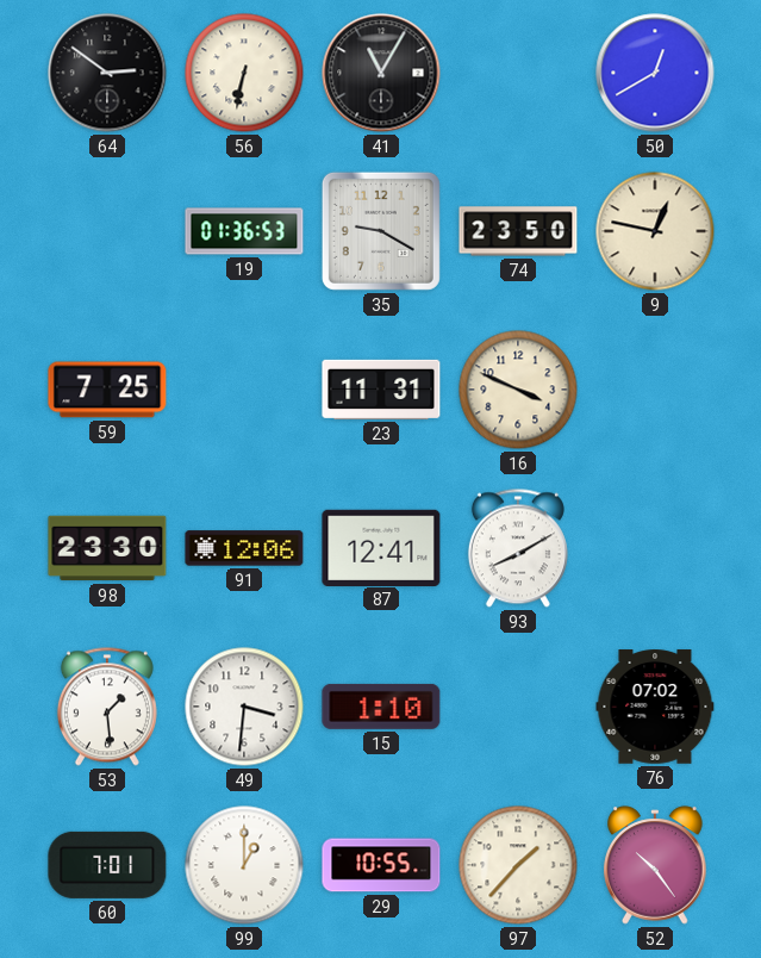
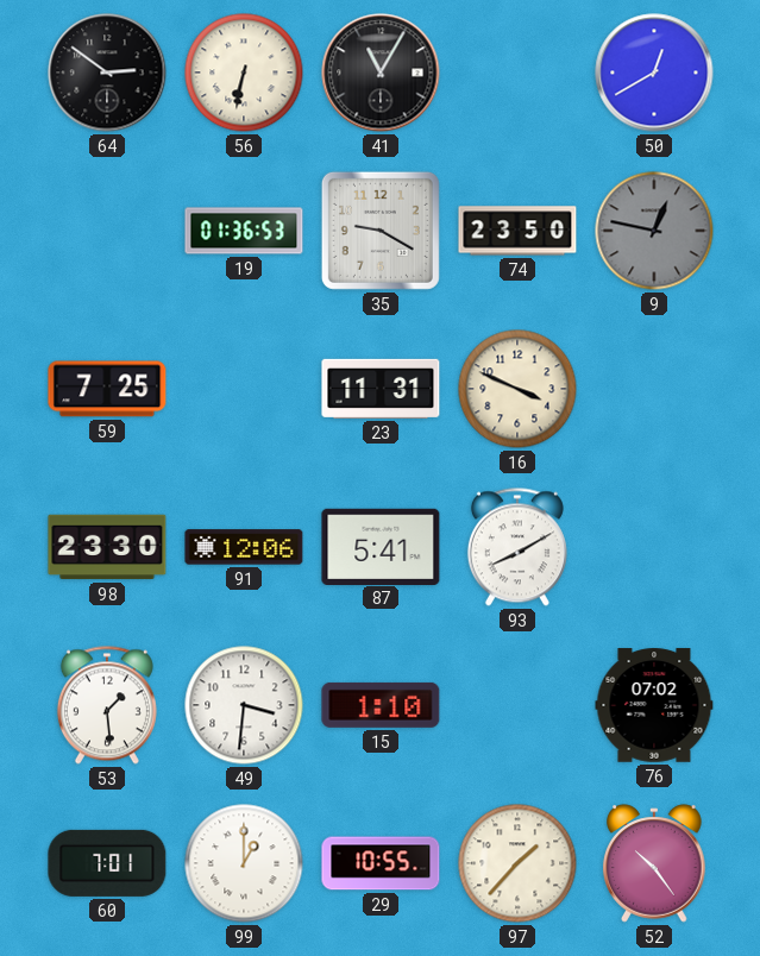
9 dial: cream -> grey (654, 231)
87: 12:41 -> 5:41 (381, 546)
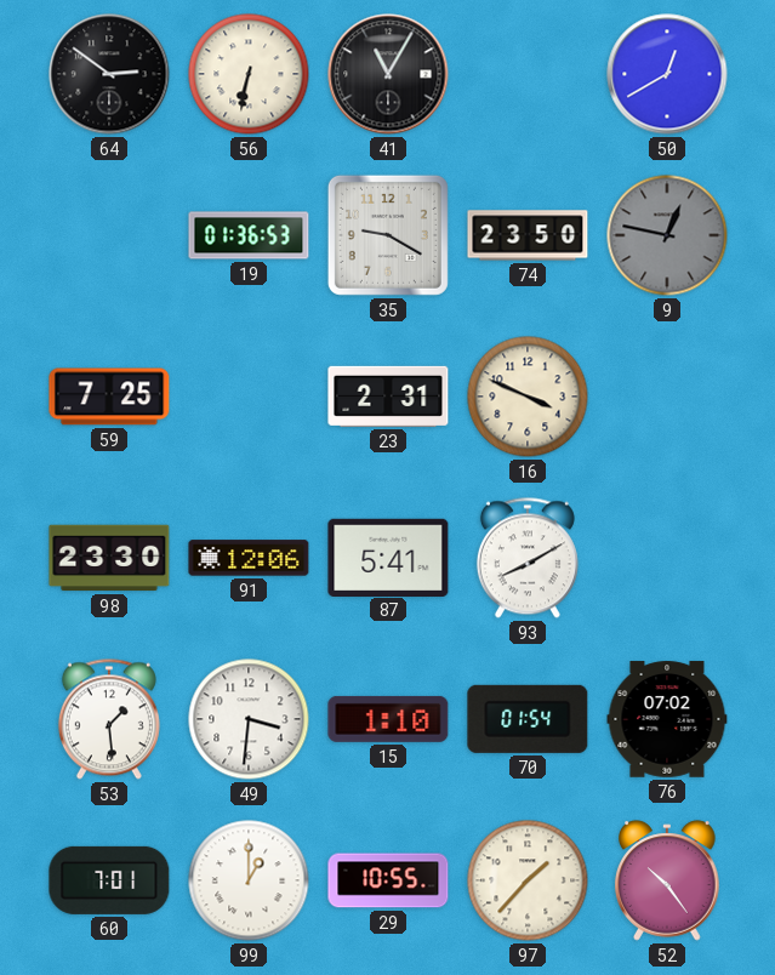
23: 11:31 -> 2:31 (388, 397)
70: none -> 01:54 (528, 719)
